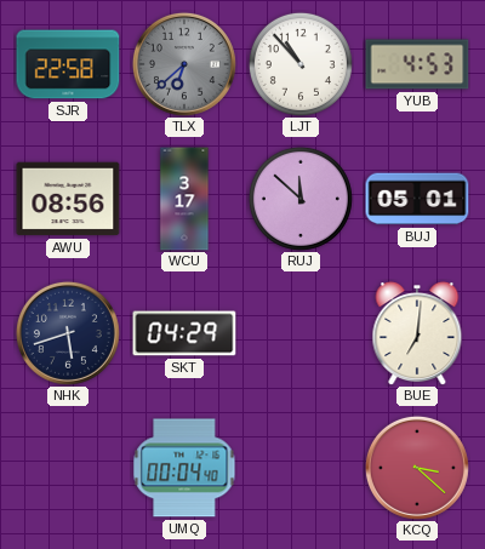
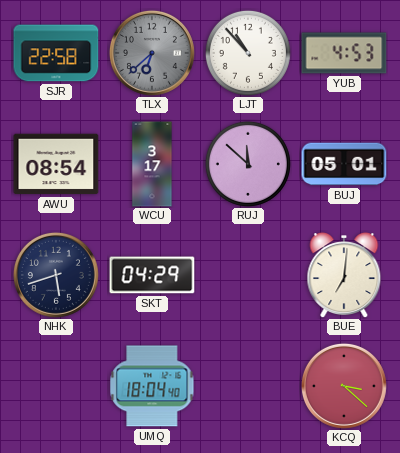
AWU: 08:56 -> 08:54 (56, 164)
UMQ: 00:04 -> 18:04 (152, 386)
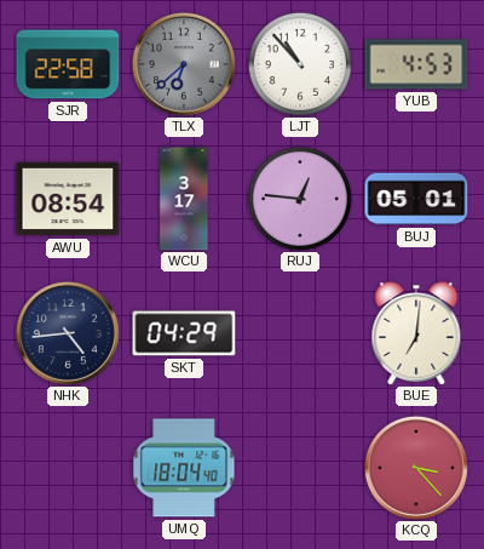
RUJ: 11:52 -> 12:46 (300, 199)
NHK: 5:42 -> 4:44 (68, 333)
KCQ: 3:22 -> 3:23 (416, 468)
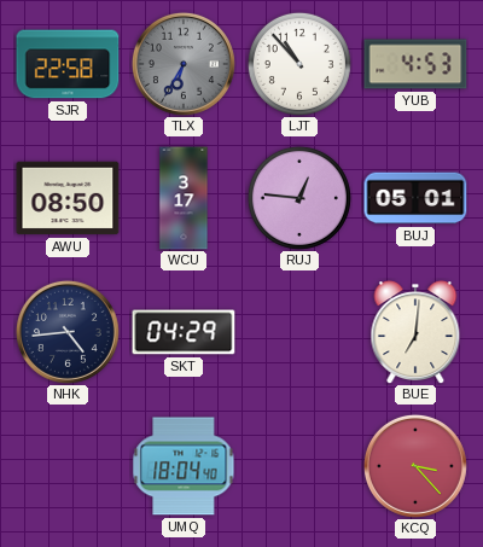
TLX: 6:38 -> 6:35 (184, 64)
AWU: 08:54 -> 08:50 (68, 198)
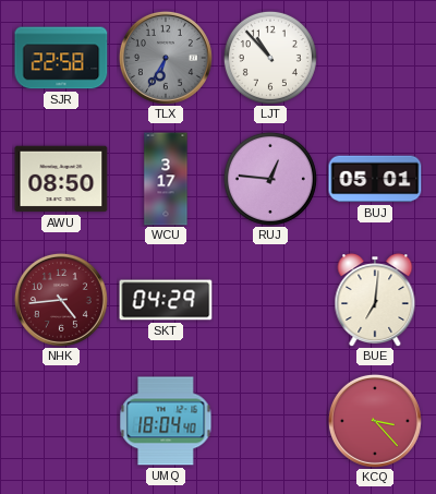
YUB: 4:53 -> none (415, 64)
NHK dial: navy -> burgundy (61, 300)
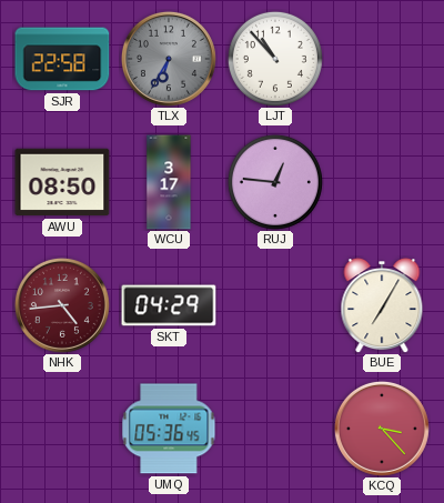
BUJ: 05:01 -> none (375, 179)
BUE: 7:01 -> 7:05 (382, 305)
UMQ: 18:04 -> 05:36 (169, 429)
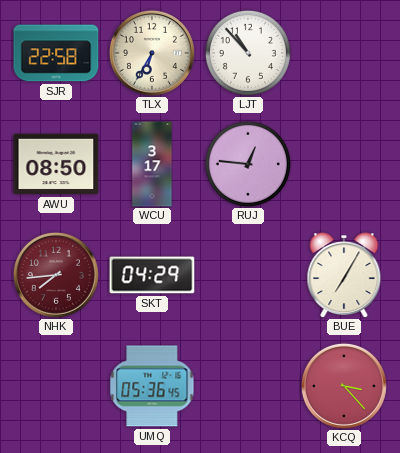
TLX dial: grey -> cream (152, 53)
NHK: 4:44 -> 7:44 (56, 275)
